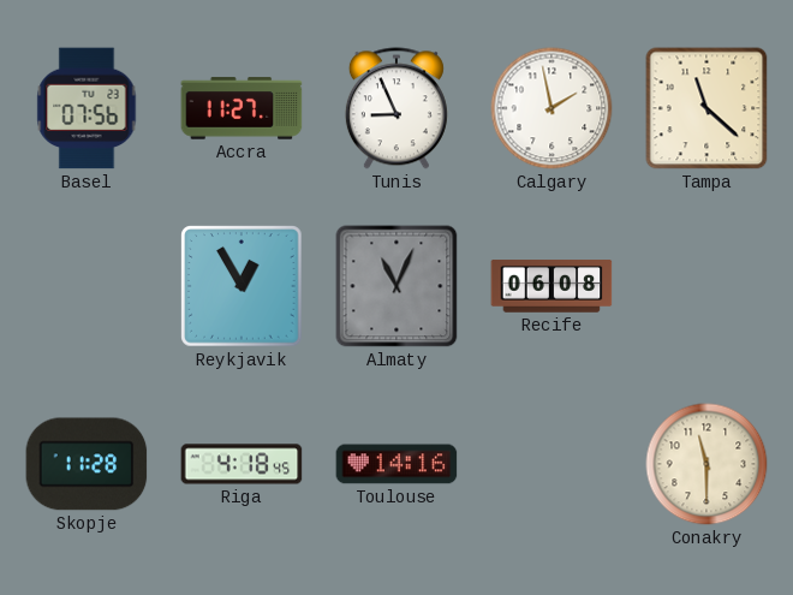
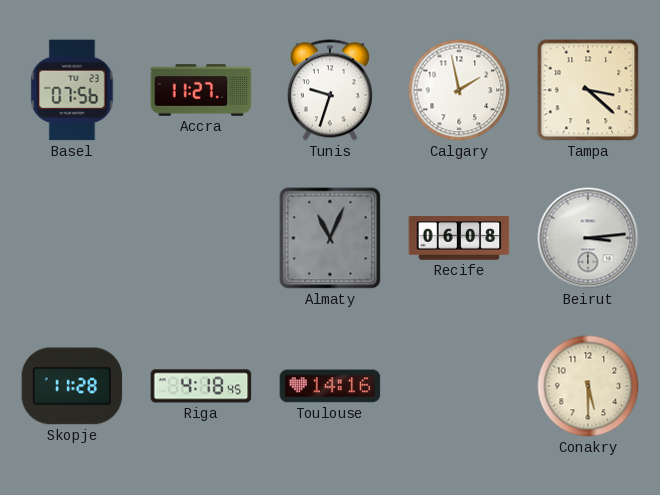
Tunis: 8:56 -> 9:33 (330, 90)
Tampa: 11:22 -> 3:22 (588, 90)
Reykjavik: 12:55 -> none (242, 286)
Beirut: none -> 3:14 (588, 238)
Conakry: 11:30 -> 5:30 (588, 386)
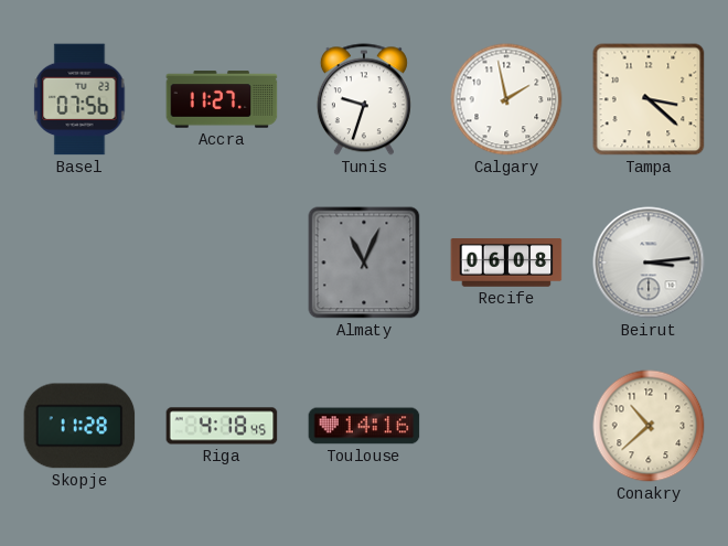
Conakry: 5:30 -> 10:38 (649, 426)
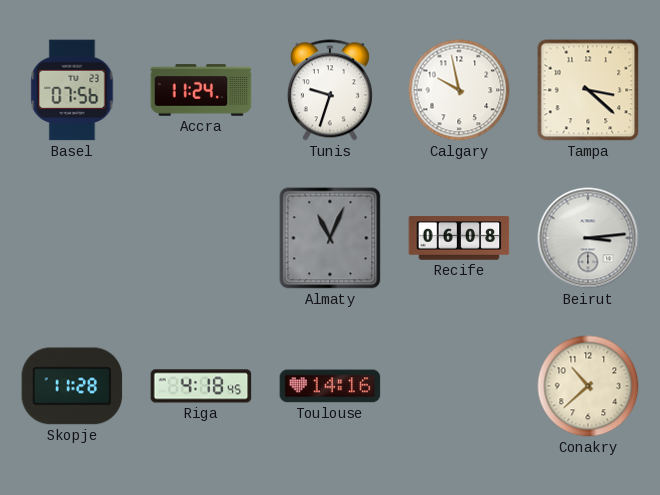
Accra: 11:27 -> 11:24 (201, 90)
Calgary: 1:58 -> 9:58 (459, 90)
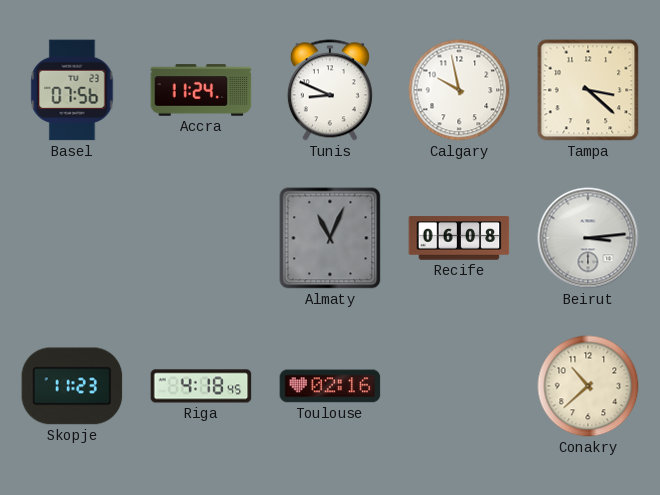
Tunis: 9:33 -> 8:49 (330, 90)
Skopje: 11:28 -> 11:23 (72, 386)
Toulouse: 14:16 -> 02:16 (330, 386)
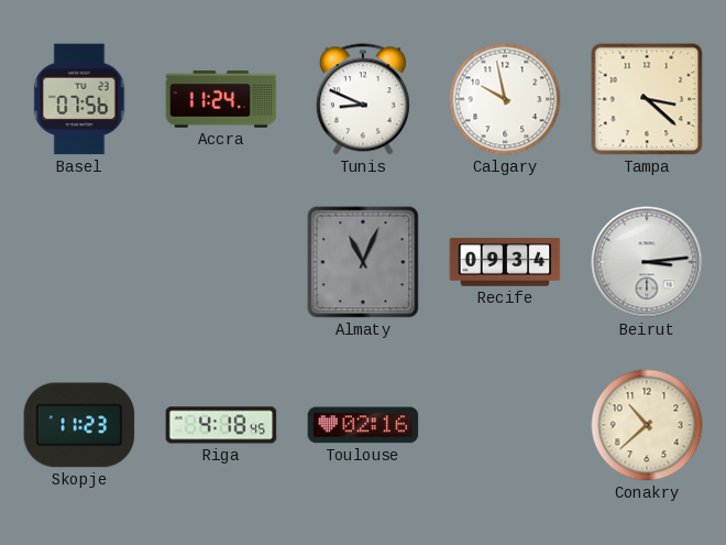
Recife: 06:08 -> 09:34 (505, 262)
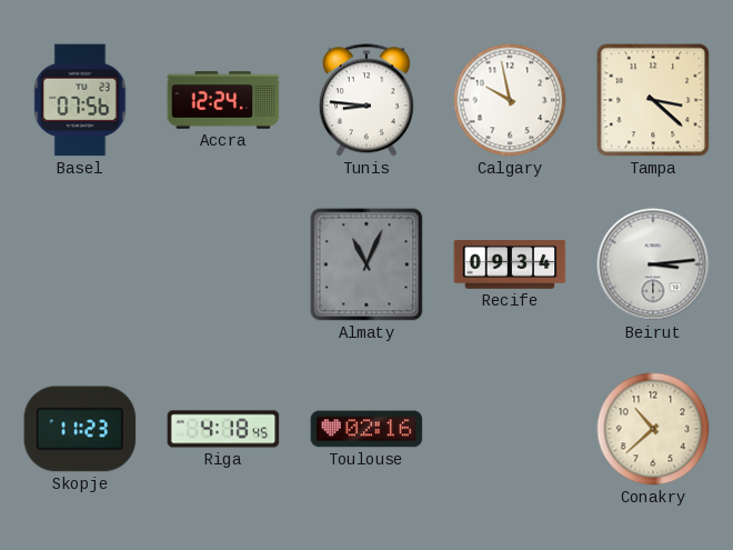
Accra: 11:24 -> 12:24 (223, 100)
Tunis: 8:49 -> 8:46 (366, 100)
